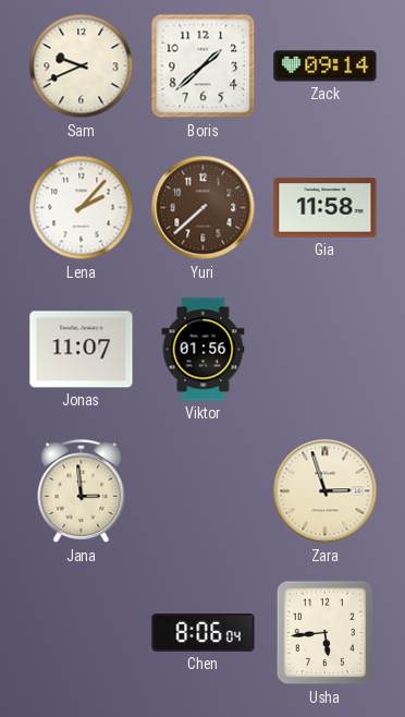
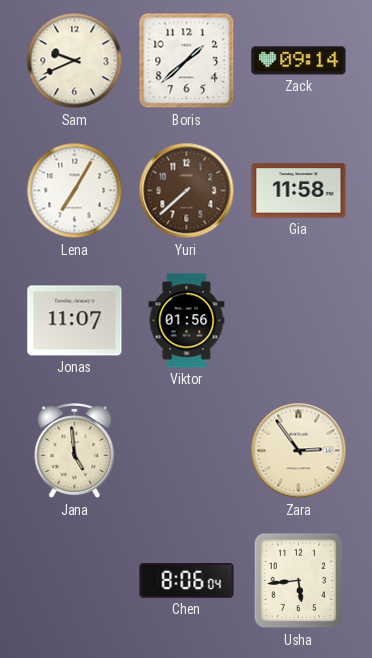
Lena: 2:07 -> 7:05 (75, 191)
Jana: 2:59 -> 4:59 (75, 451)
Zara: 2:57 -> 2:54 (299, 451)
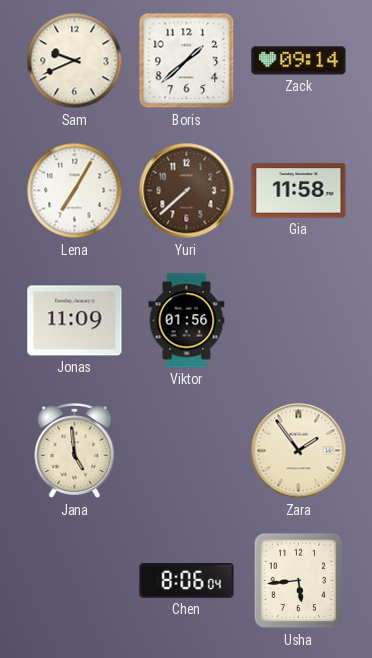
Jonas: 11:07 -> 11:09 (75, 321)
Zara: 2:54 -> 1:54 (299, 451)
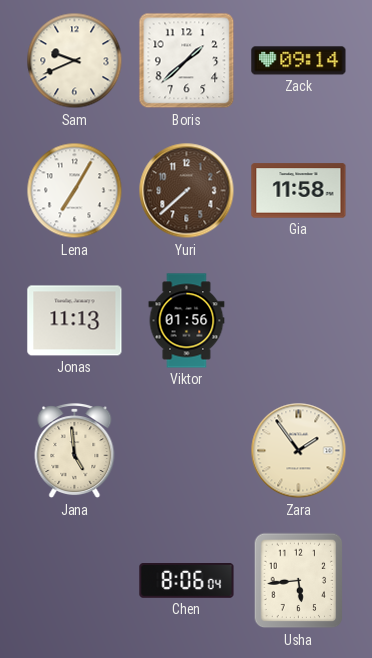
Jonas: 11:09 -> 11:13 (75, 321)
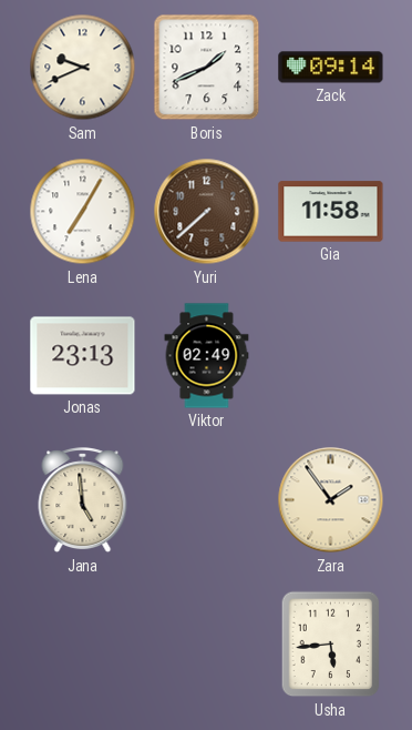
Boris: 1:38 -> 1:41 (207, 68)
Jonas: 11:13 -> 23:13 (83, 356)
Viktor: 01:56 -> 02:49 (207, 356)
Chen: 8:06 -> none (187, 581)
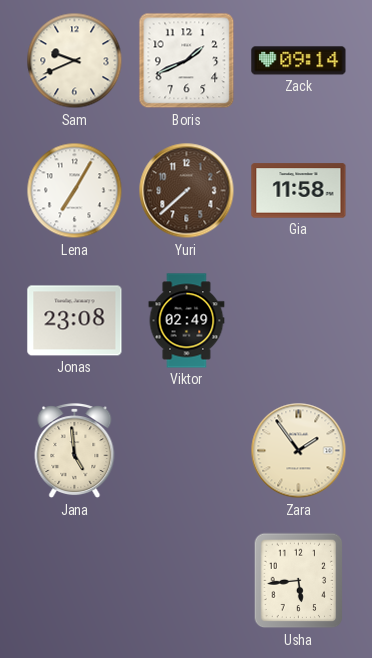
Jonas: 23:13 -> 23:08 (75, 321)
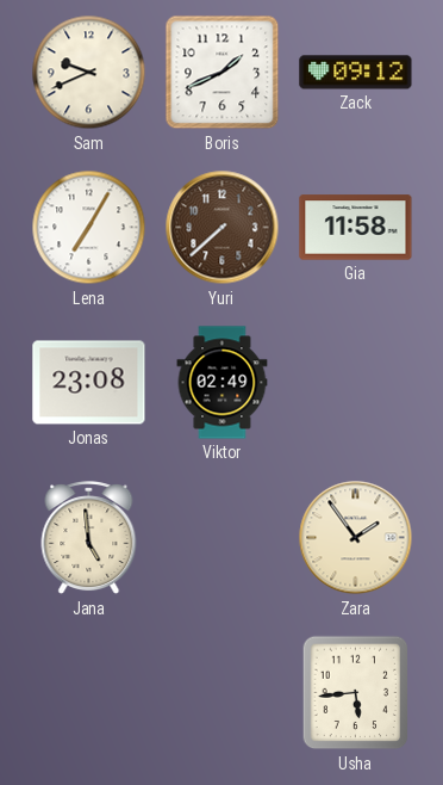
Zack: 09:14 -> 09:12 (356, 73)
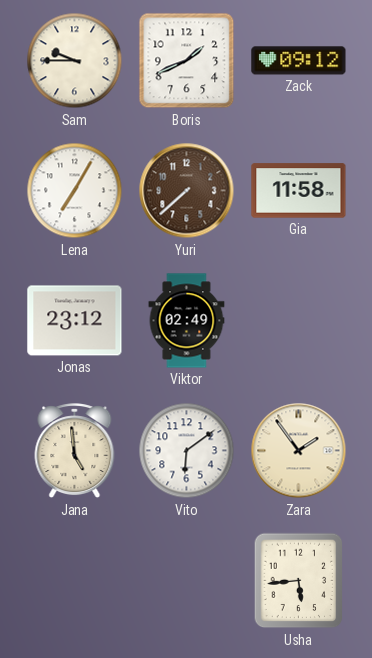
Sam: 9:41 -> 9:45 (75, 61)
Jonas: 23:08 -> 23:12 (75, 321)
Vito: none -> 6:09 (187, 451)
